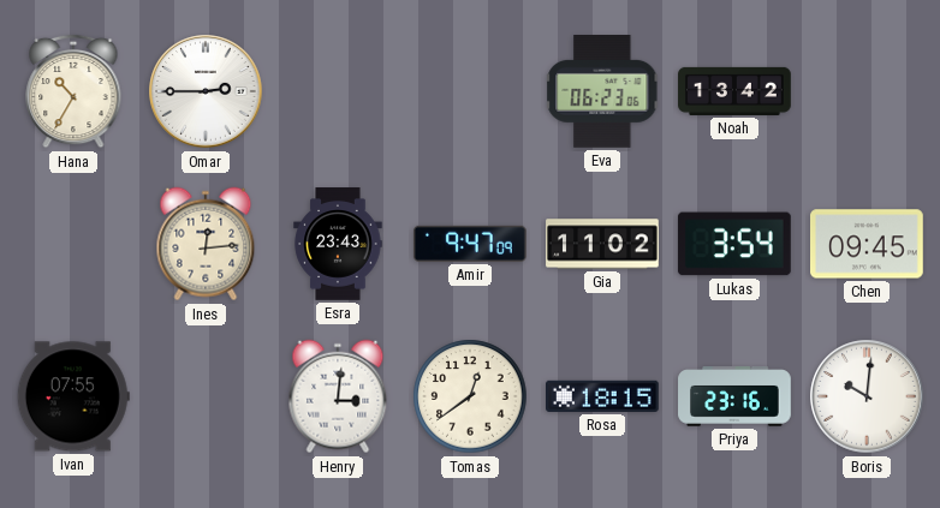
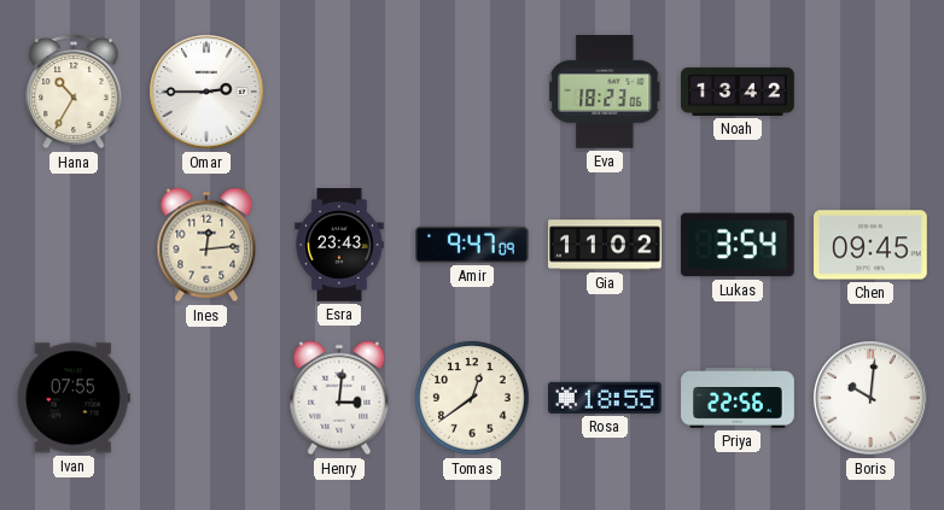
Eva: 06:23 -> 18:23 (606, 93)
Rosa: 18:15 -> 18:55 (606, 398)
Priya: 23:16 -> 22:56 (738, 399)
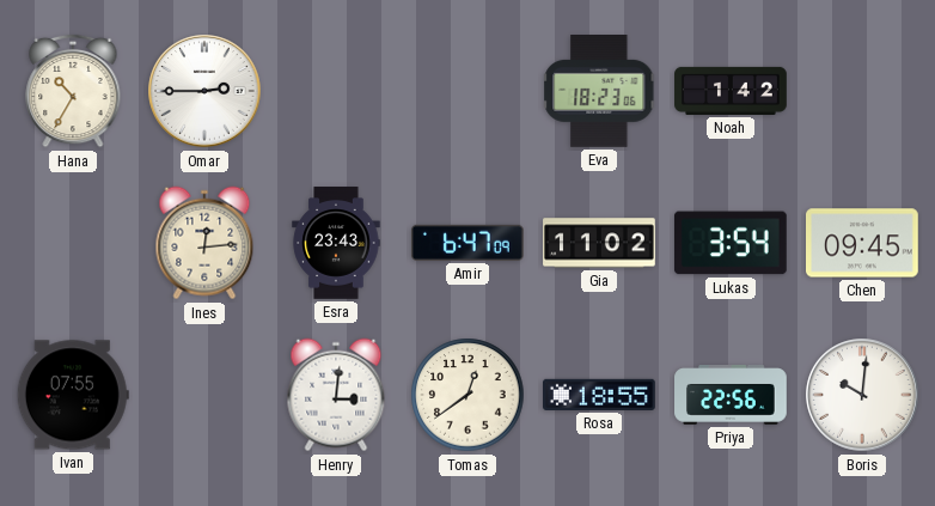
Noah: 13:42 -> 1:42 (731, 91)
Amir: 9:47 -> 6:47 (467, 243)
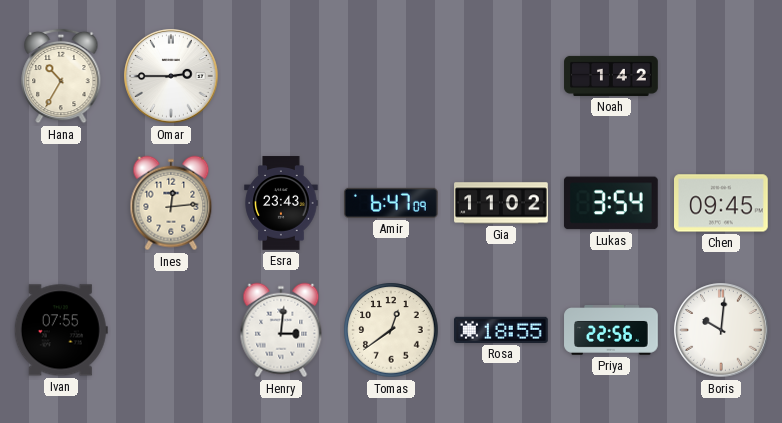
Eva: 18:23 -> none (600, 92)
